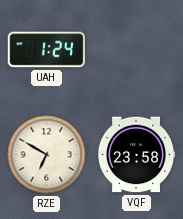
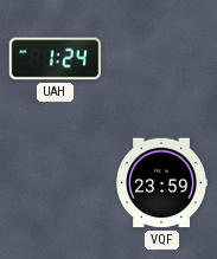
RZE: 6:50 -> none (47, 155)
VQF: 23:58 -> 23:59 (161, 183)
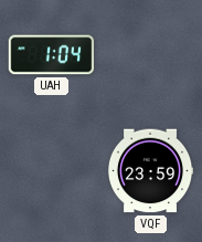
UAH: 1:24 -> 1:04 (52, 55)
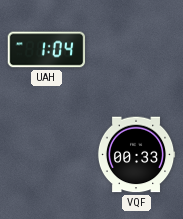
VQF: 23:59 -> 00:33 (136, 155)
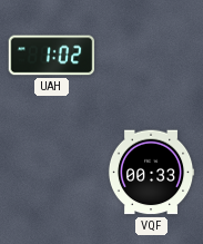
UAH: 1:04 -> 1:02 (52, 56)
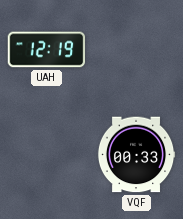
UAH: 1:02 -> 12:19 (47, 50)
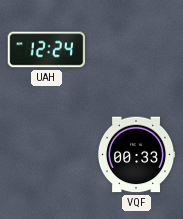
UAH: 12:19 -> 12:24 (47, 50)
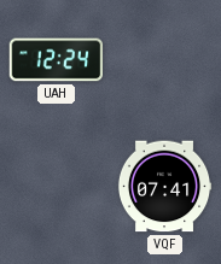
VQF: 00:33 -> 07:41 (164, 187)
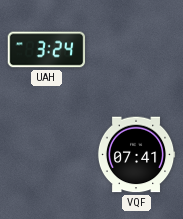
UAH: 12:24 -> 3:24 (47, 50)
